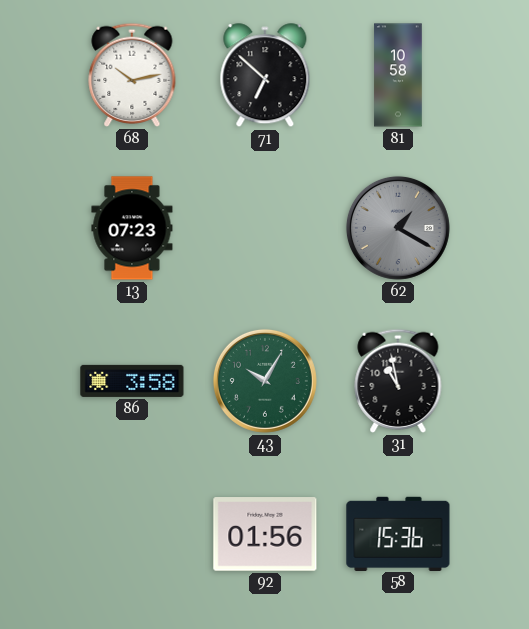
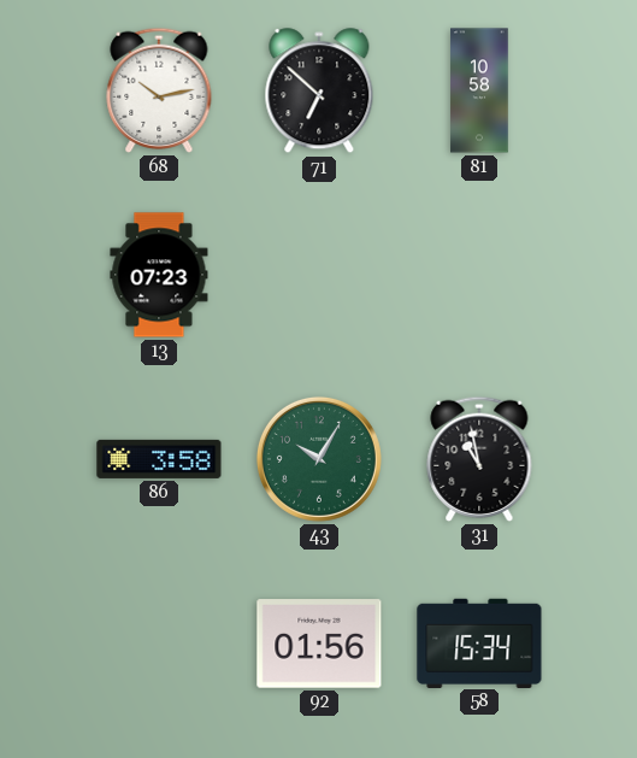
62: 1:20 -> none (398, 228)
58: 15:36 -> 15:34 (479, 642)
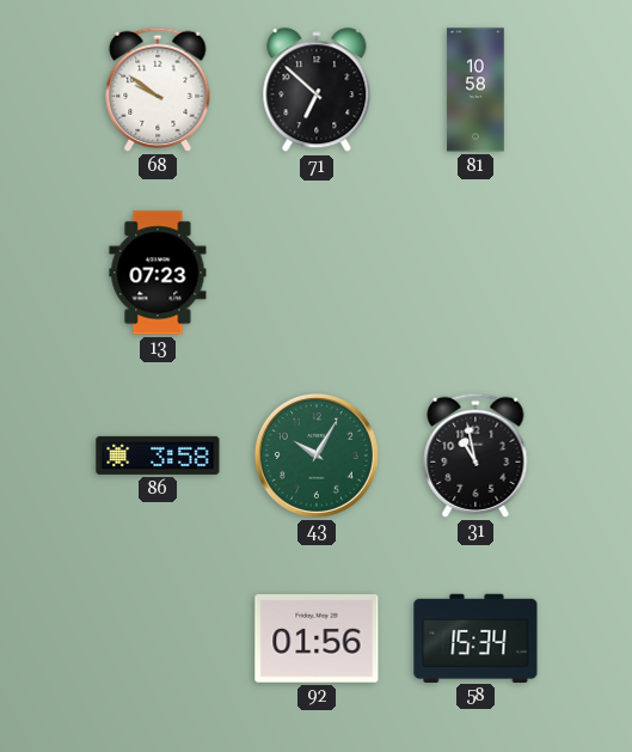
68: 10:13 -> 9:51 (158, 90)
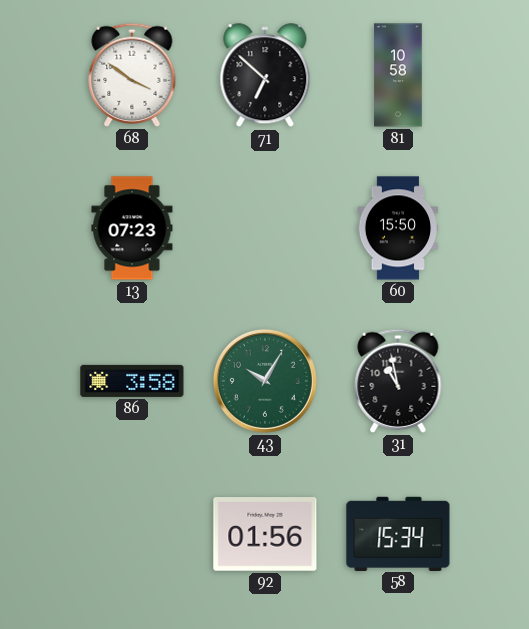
68: 9:51 -> 3:51 (132, 75)
60: none -> 15:50 (398, 228)
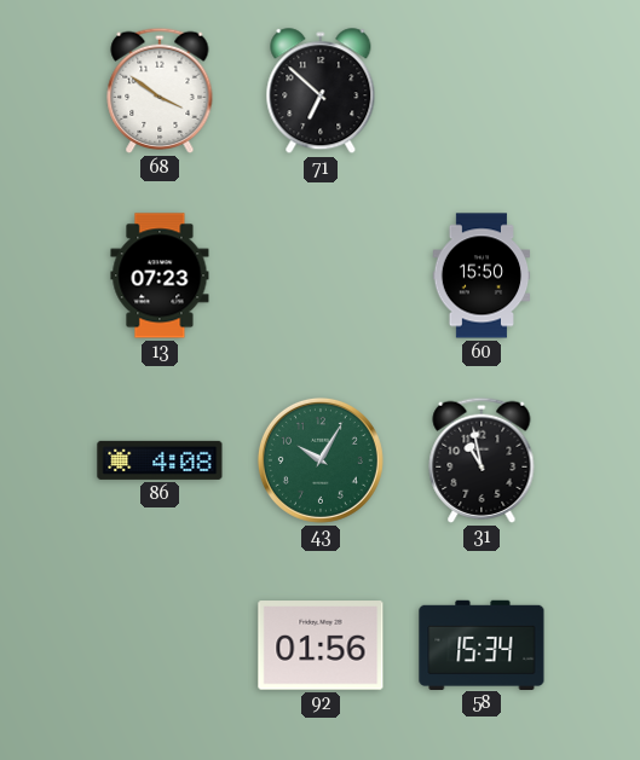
81: 10:58 -> none (398, 75)
86: 3:58 -> 4:08 (160, 460)
